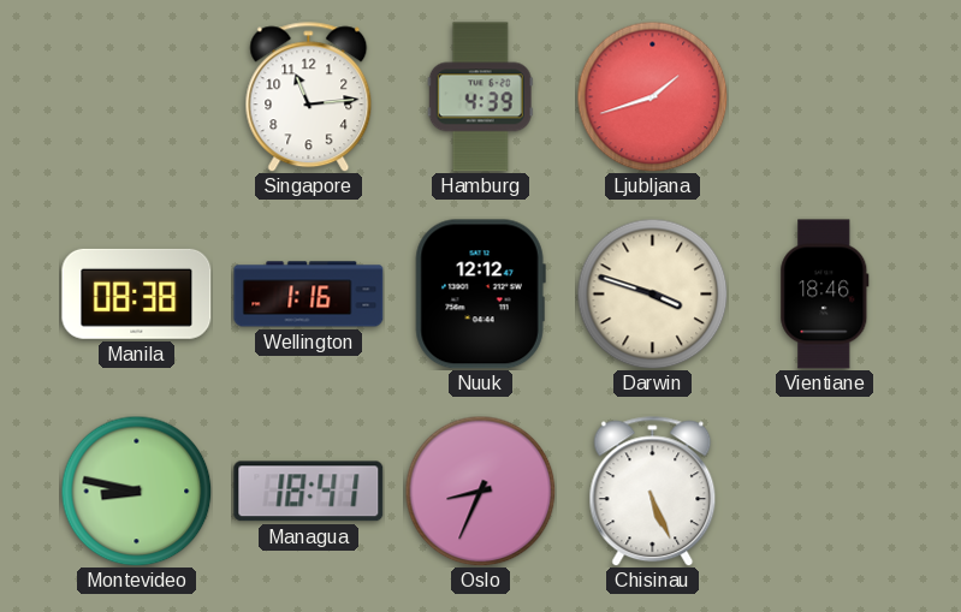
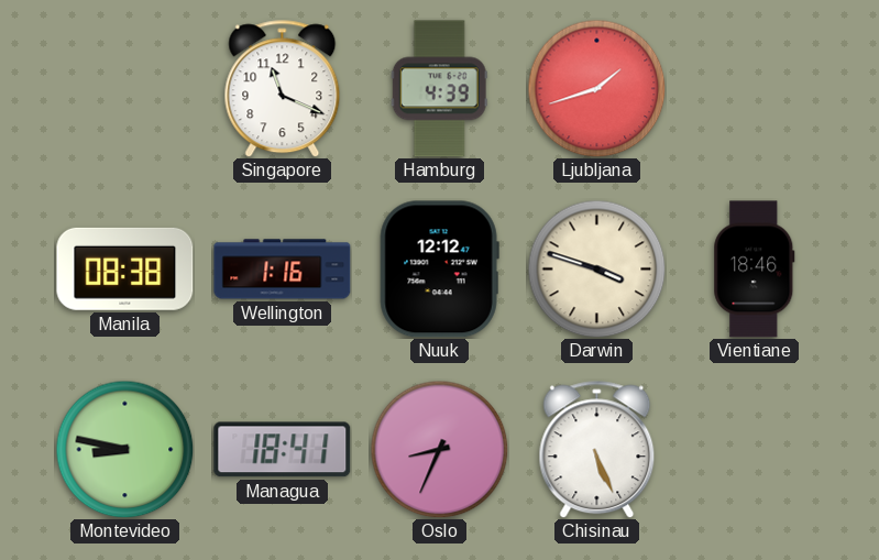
Singapore: 11:14 -> 11:19 (283, 89)
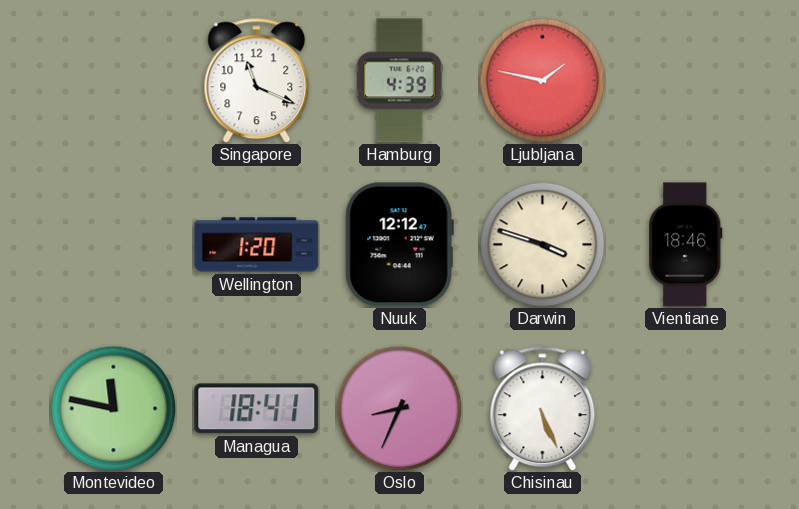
Ljubljana: 1:42 -> 1:47 (542, 80)
Manila: 08:38 -> none (125, 268)
Wellington: 1:16 -> 1:20 (257, 245)
Montevideo: 8:47 -> 11:47 (113, 408)
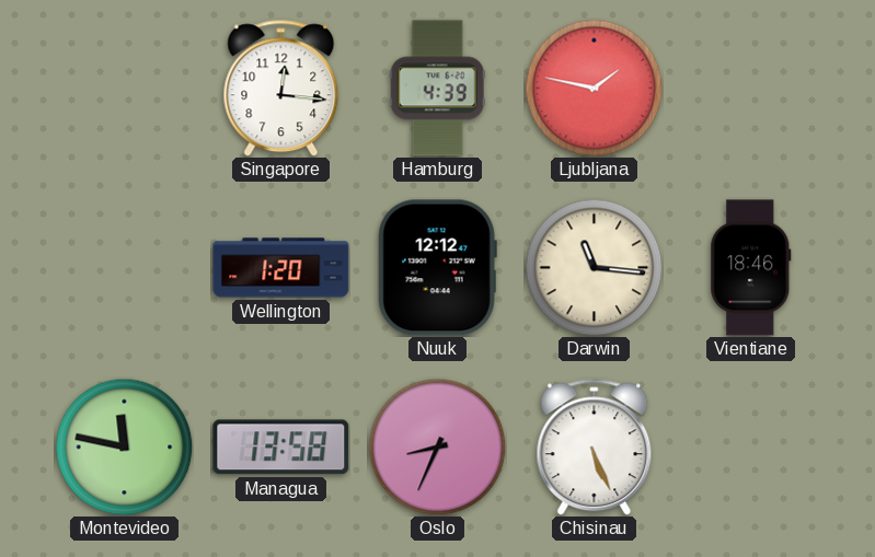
Singapore: 11:19 -> 12:16 (281, 89)
Darwin: 3:48 -> 11:16 (594, 267)
Managua: 18:41 -> 13:58 (281, 448)
